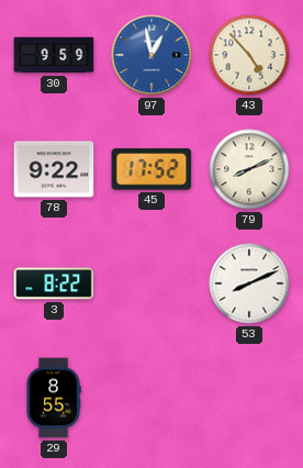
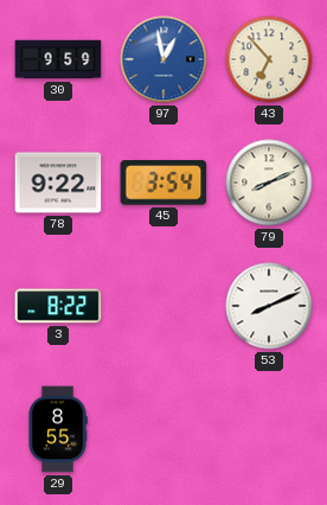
43: 4:53 -> 6:53 (269, 59)
45: 17:52 -> 3:54 (163, 183)
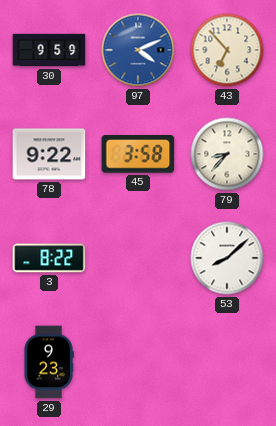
97: 12:58 -> 4:11 (138, 50)
45: 3:54 -> 3:58 (138, 154)
79: 8:11 -> 8:37 (227, 154)
53: 8:11 -> 8:08 (227, 258)
29: 8:55 -> 9:23 (49, 362)
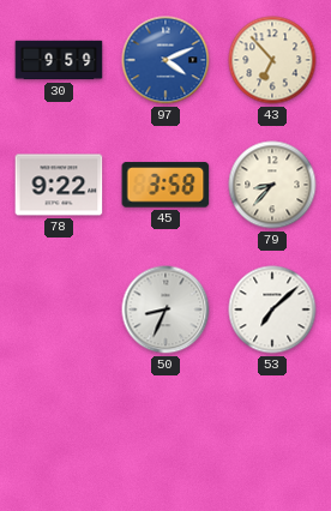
3: 8:22 -> none (49, 258)
50: none -> 8:34 (165, 309)
53: 8:08 -> 7:08 (272, 309)
29: 9:23 -> none (49, 362)
